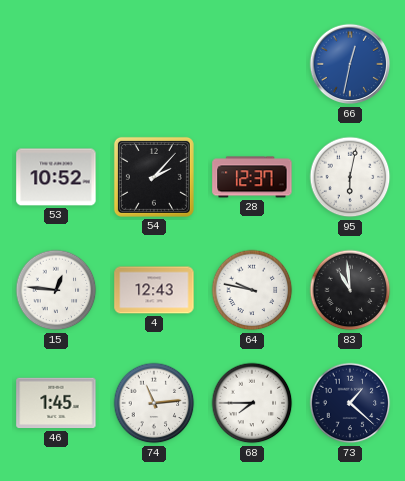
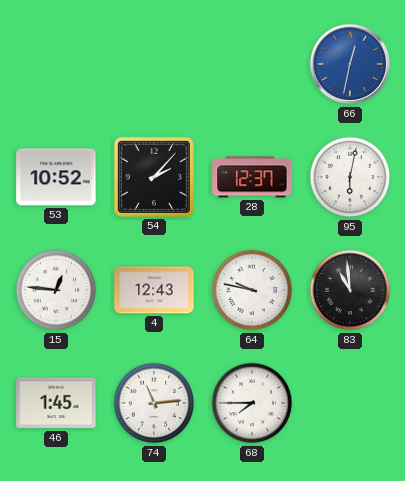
73: 1:22 -> none (350, 403)
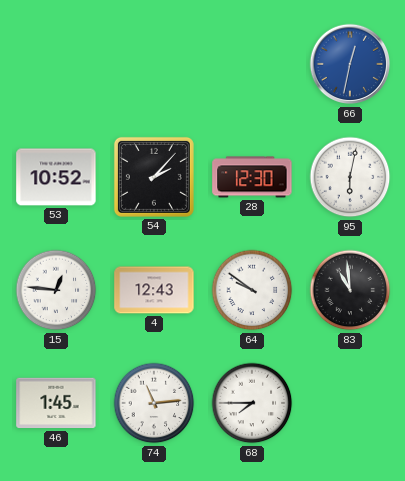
28: 12:37 -> 12:30 (252, 177)
64: 9:47 -> 9:51 (252, 290)
